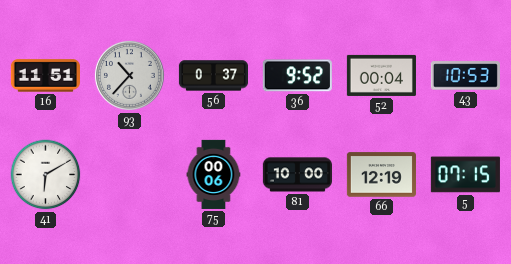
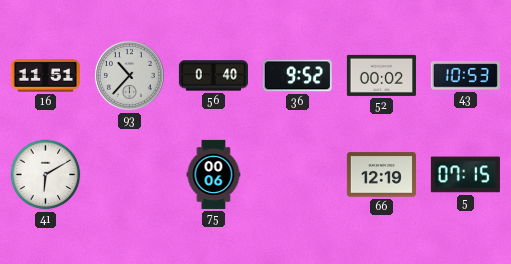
56: 0:37 -> 0:40 (213, 76)
52: 00:04 -> 00:02 (381, 75)
81: 10:00 -> none (297, 175)
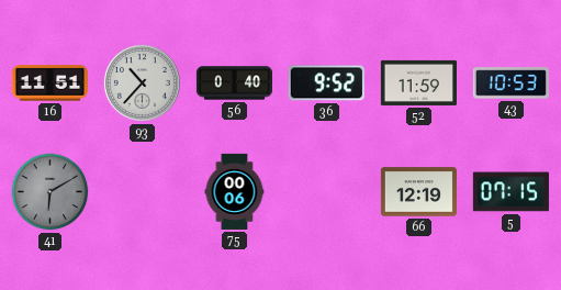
52: 00:02 -> 11:59 (418, 82)
41 dial: white -> grey (51, 192)
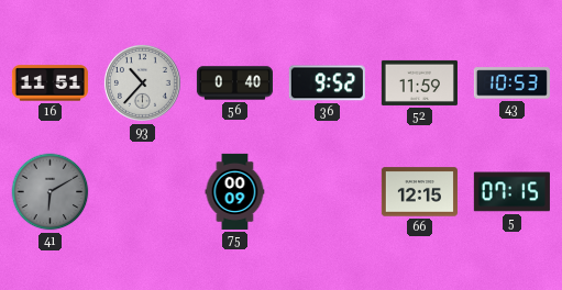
75: 00:06 -> 00:09 (235, 191)
66: 12:19 -> 12:15 (419, 192)
